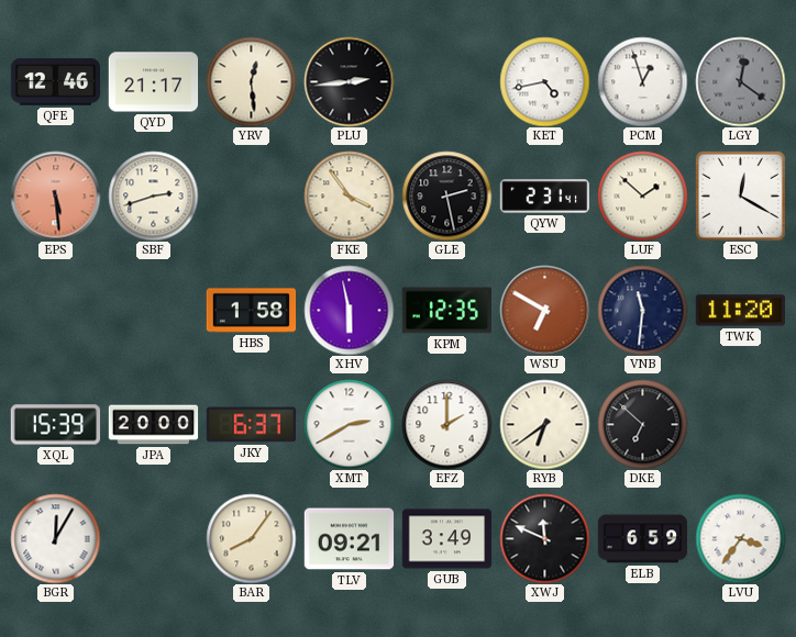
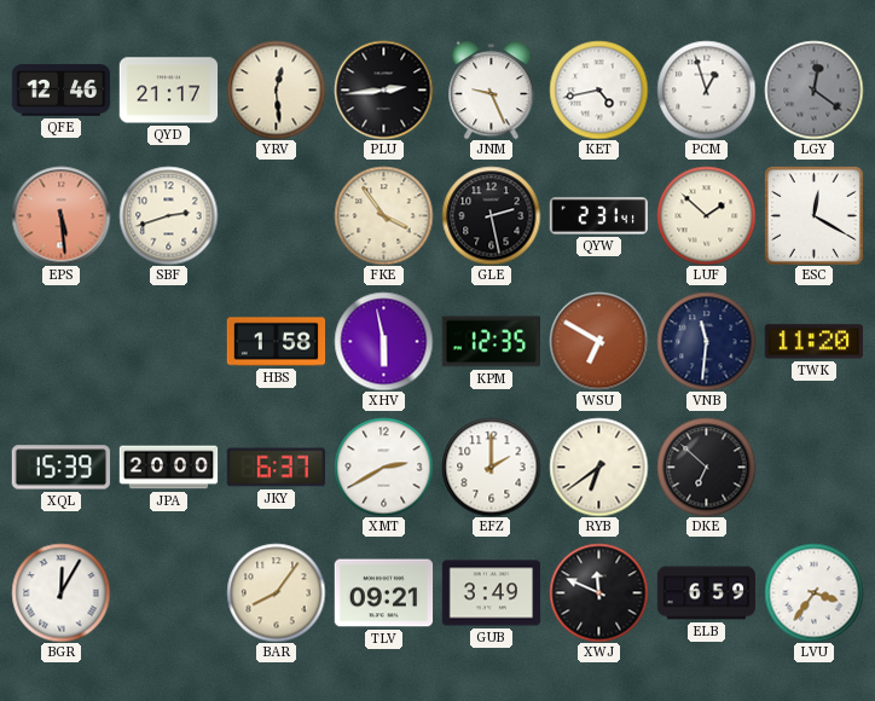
JNM: none -> 9:26 (492, 89)
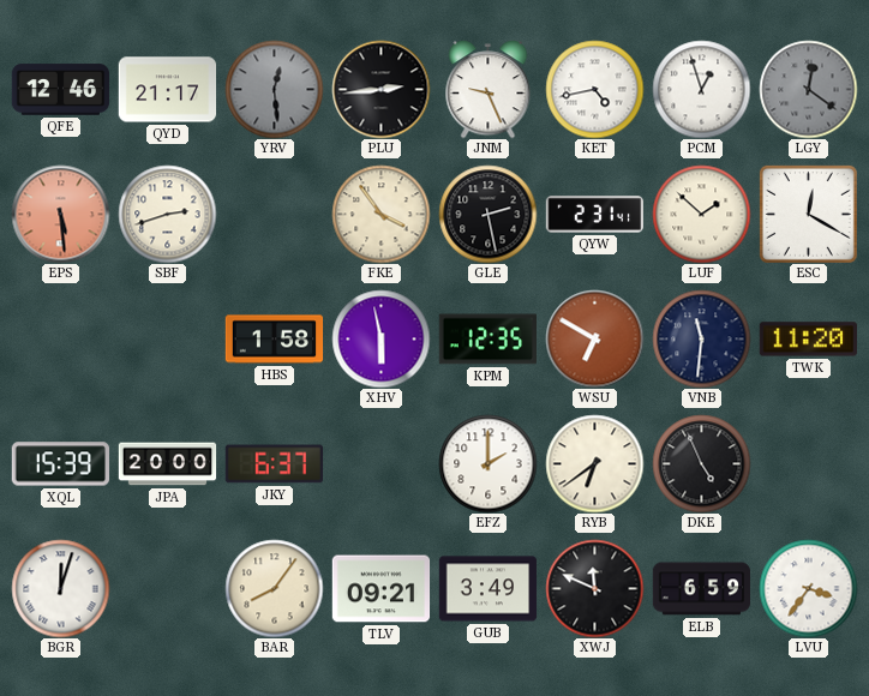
YRV dial: cream -> grey (274, 89)
XMT: 2:40 -> none (383, 467)
DKE: 6:52 -> 4:56 (701, 463)
BGR: 12:05 -> 12:03 (60, 588)
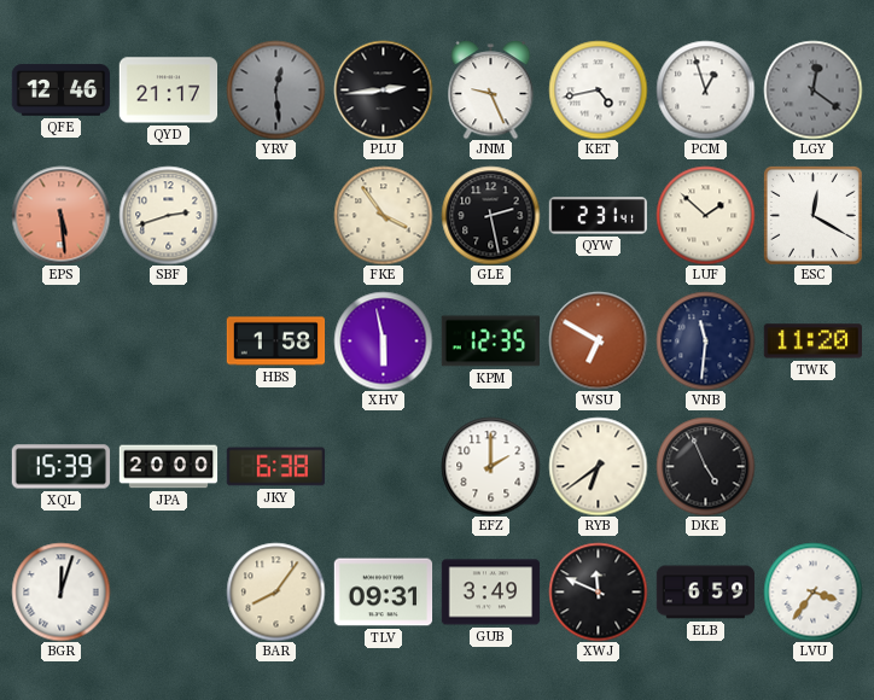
JKY: 6:37 -> 6:38 (275, 467)
TLV: 09:21 -> 09:31 (383, 593)
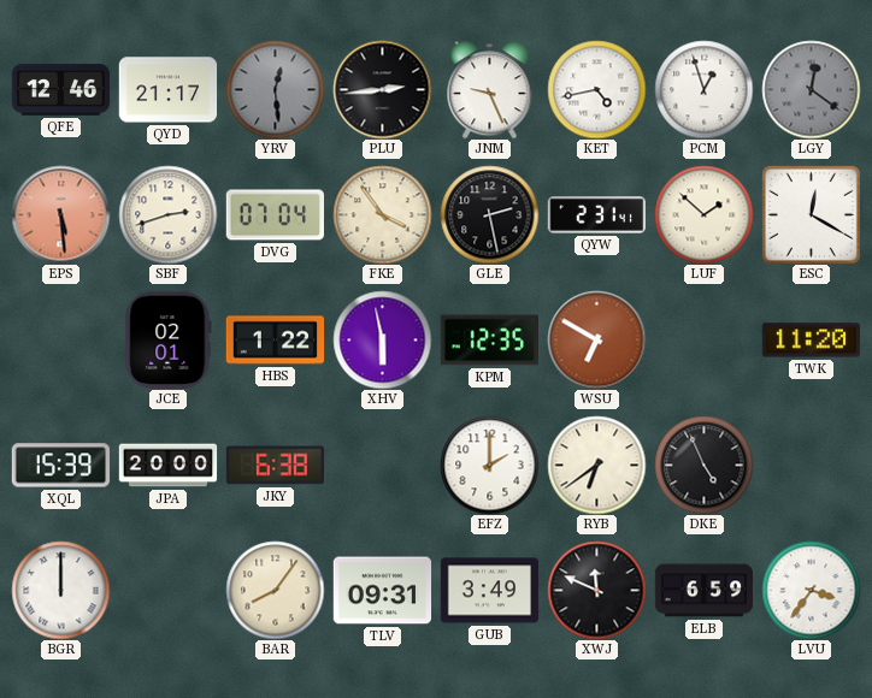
DVG: none -> 07:04 (275, 215)
JCE: none -> 02:01 (169, 339)
HBS: 1:58 -> 1:22 (275, 341)
VNB: 11:31 -> none (705, 340)
BGR: 12:03 -> 12:00 (60, 590)
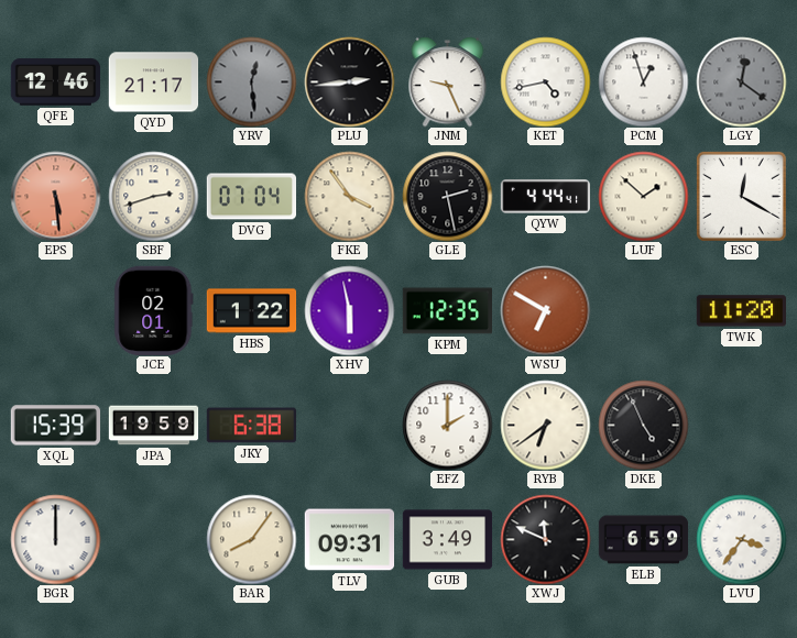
QYW: 2:31 -> 4:44 (545, 197)
JPA: 20:00 -> 19:59 (153, 426)
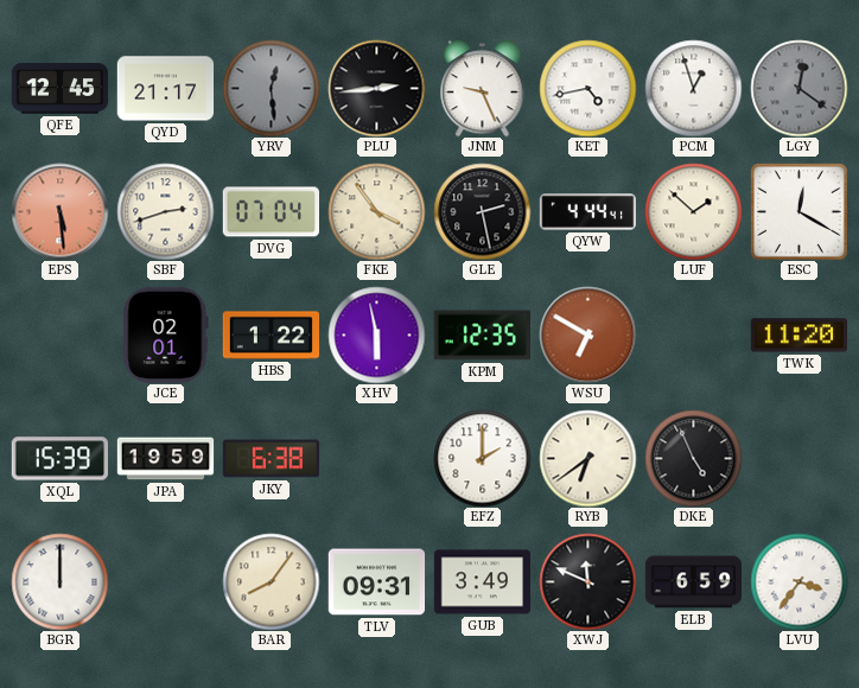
QFE: 12:46 -> 12:45 (59, 89)
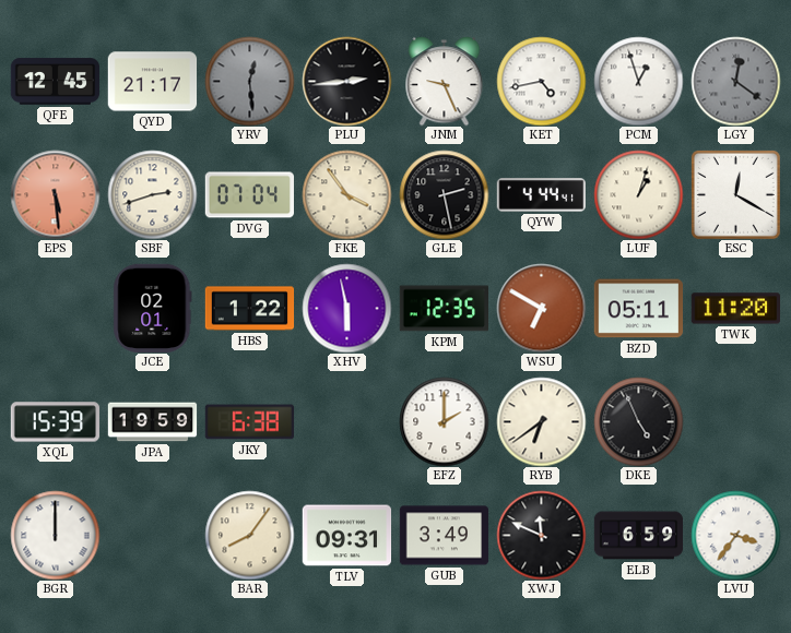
LUF: 1:52 -> 1:03 (638, 194)
BZD: none -> 05:11 (638, 309)
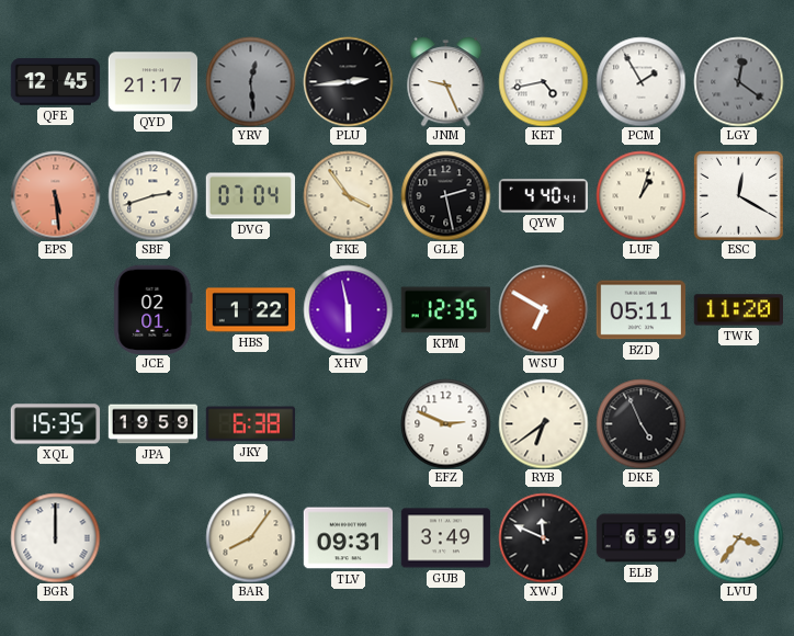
PCM: 12:57 -> 1:55 (640, 81)
QYW: 4:44 -> 4:40 (543, 196)
XQL: 15:39 -> 15:35 (55, 424)
EFZ: 2:00 -> 2:49 (445, 423)
